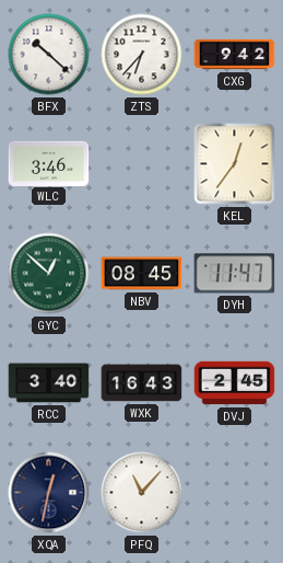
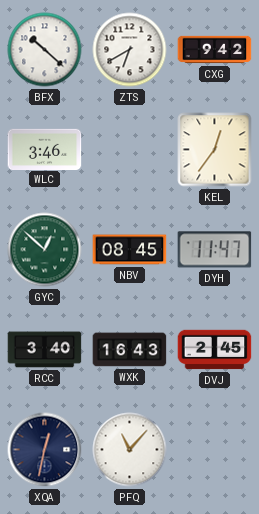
ZTS: 6:37 -> 6:40 (130, 50)
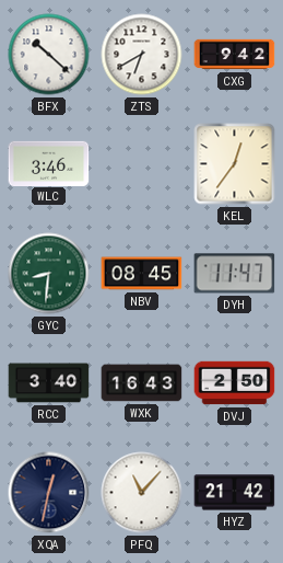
GYC: 12:52 -> 8:31 (49, 274)
DVJ: 2:45 -> 2:50 (235, 383)
HYZ: none -> 21:42 (235, 493)
